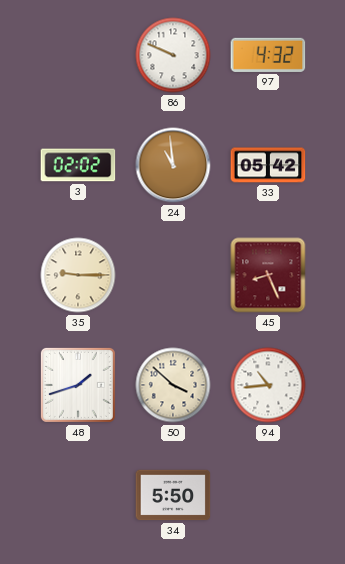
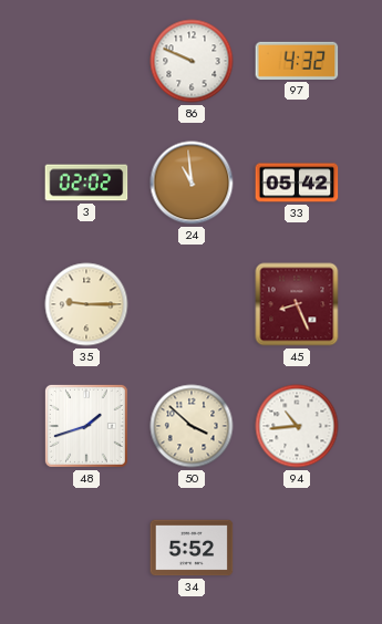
34: 5:50 -> 5:52 (192, 548)
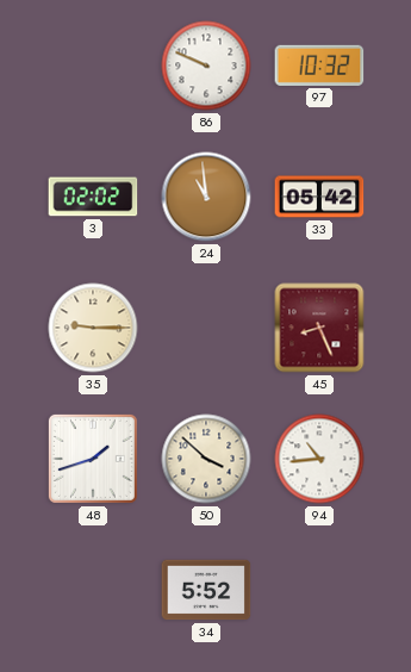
97: 4:32 -> 10:32 (319, 66)
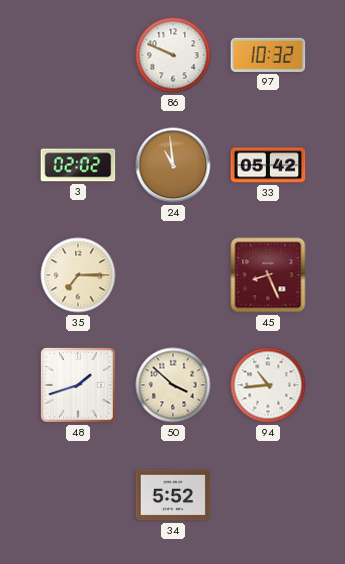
35: 9:15 -> 7:15 (78, 275)
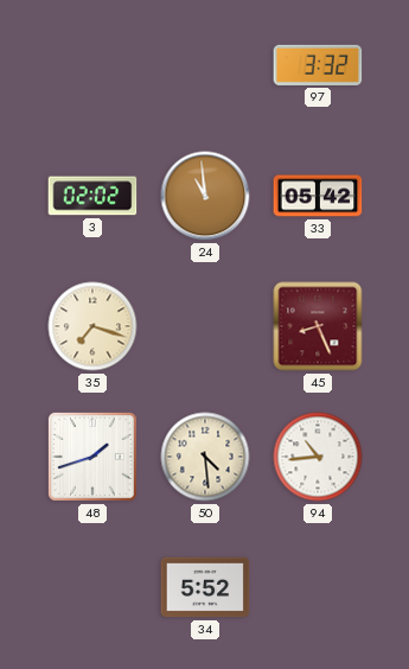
86: 9:49 -> none (173, 55)
97: 10:32 -> 3:32 (318, 65)
35: 7:15 -> 7:18 (92, 326)
50: 3:52 -> 4:29 (205, 457)
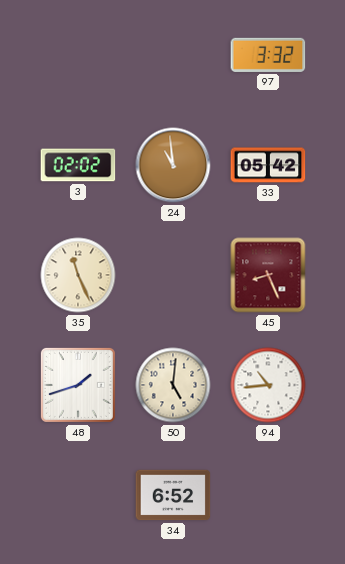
35: 7:18 -> 11:26 (78, 275)
50: 4:29 -> 5:01 (173, 385)
34: 5:52 -> 6:52 (173, 495)
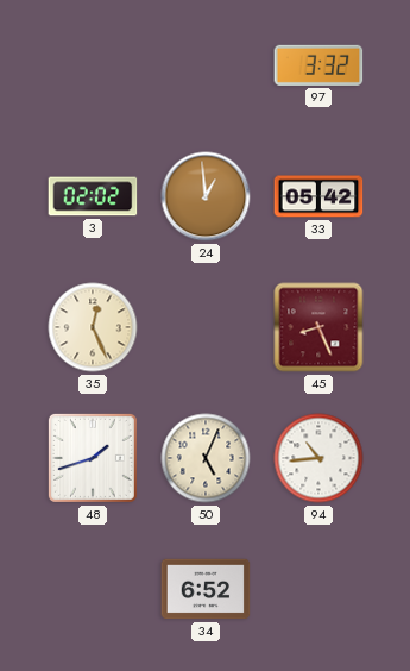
24: 10:59 -> 12:59 (206, 196)
35: 11:26 -> 12:26 (93, 327)
50: 5:01 -> 5:04 (206, 458)
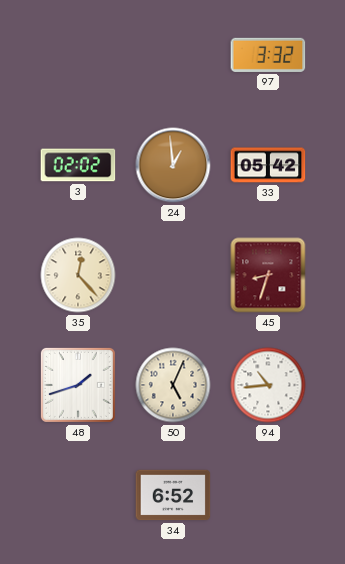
35: 12:26 -> 12:23 (78, 275)
45: 8:26 -> 8:33 (268, 275)
